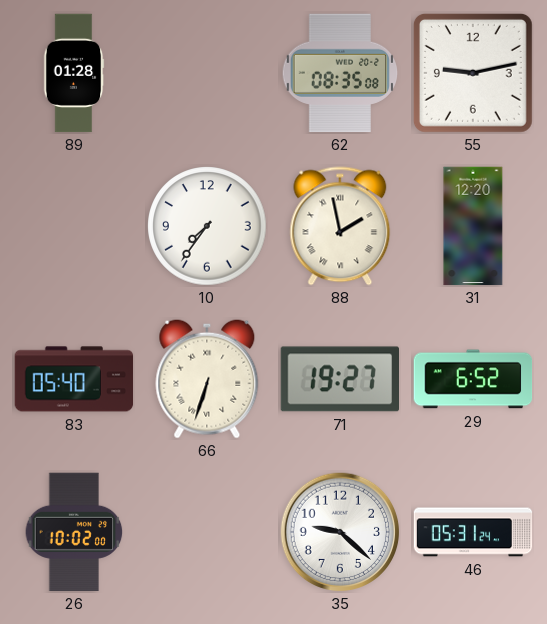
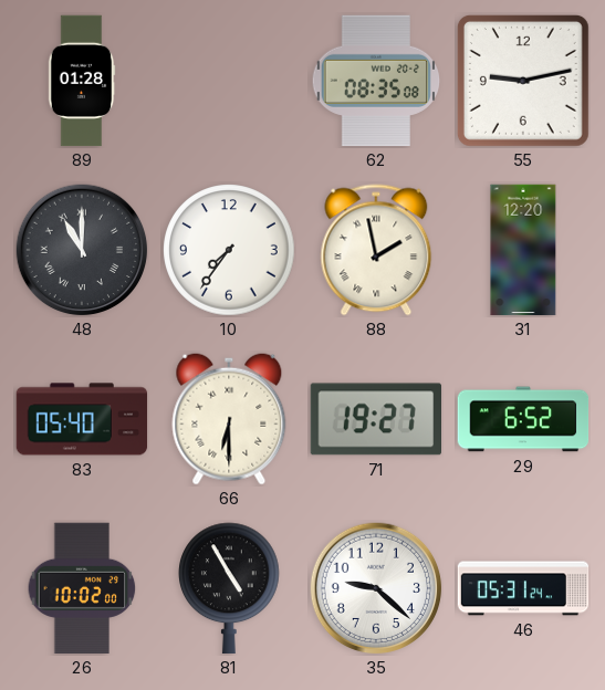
48: none -> 11:00 (82, 250)
66: 6:33 -> 6:30 (229, 419)
81: none -> 4:55 (230, 588)
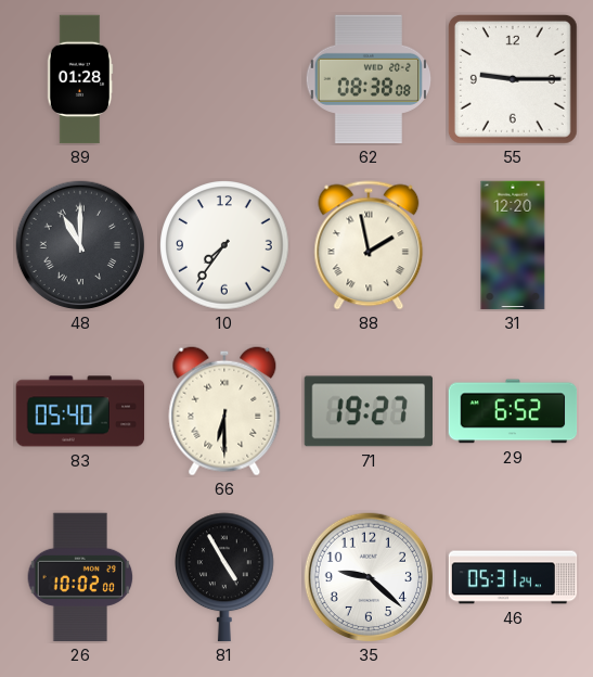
62: 08:35 -> 08:38 (369, 79)
55: 9:13 -> 9:15 (513, 79)
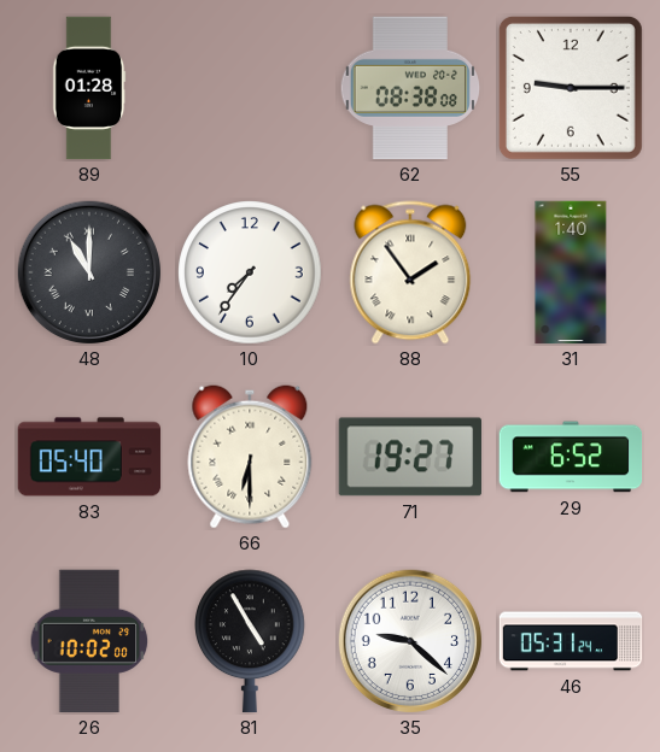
88: 1:58 -> 1:54 (410, 272)
31: 12:20 -> 1:40 (571, 272)
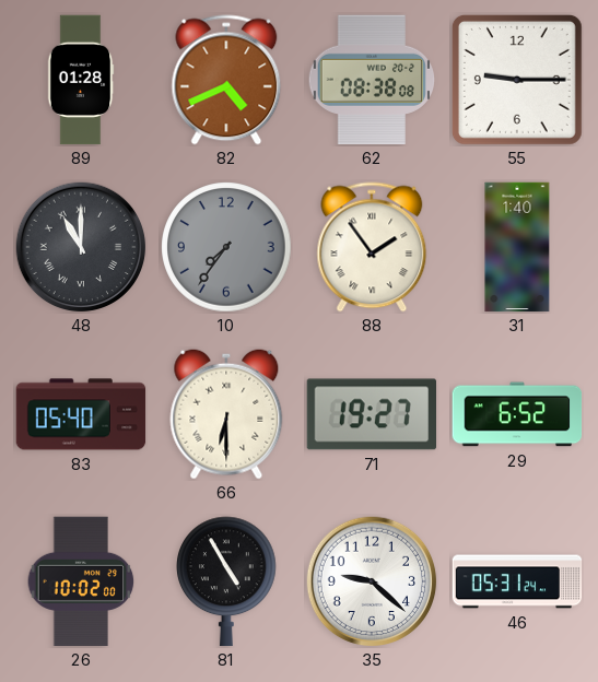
82: none -> 4:41 (226, 80)
10 dial: white -> grey (226, 247)
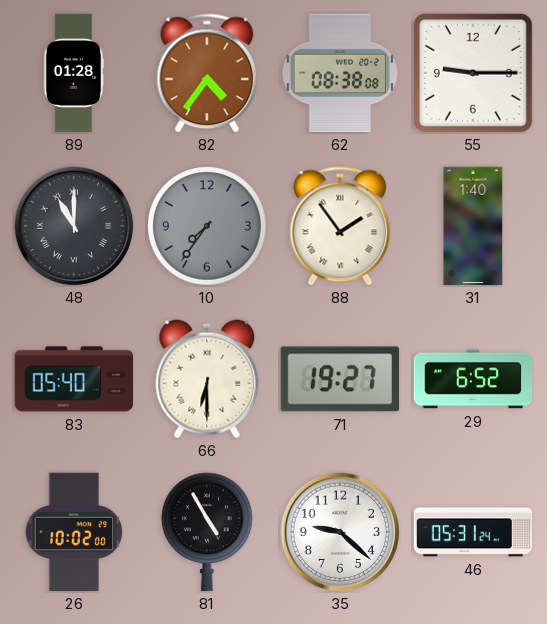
82: 4:41 -> 4:36 (207, 73)
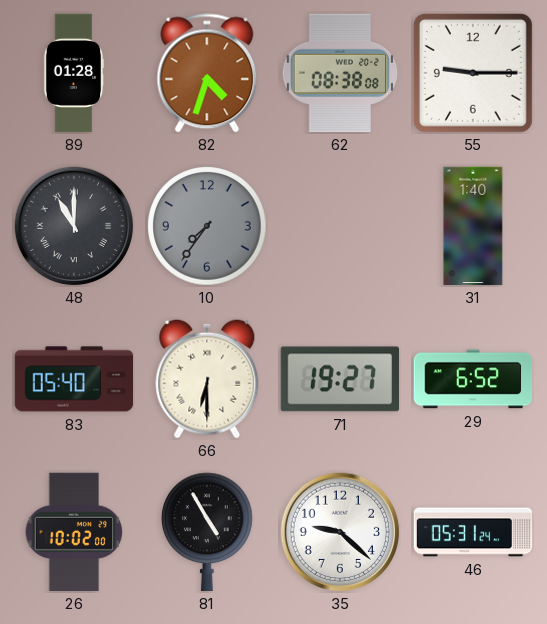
82: 4:36 -> 4:33 (207, 73)
88: 1:54 -> none (340, 226)
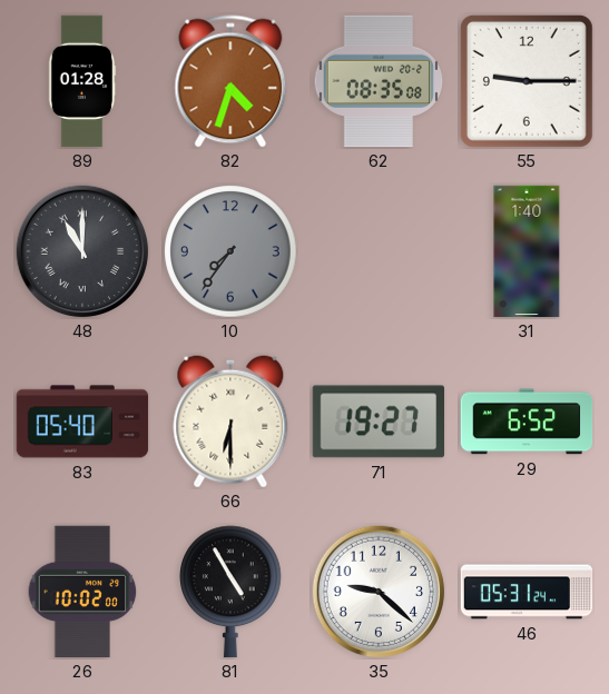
62: 08:38 -> 08:35 (379, 81)
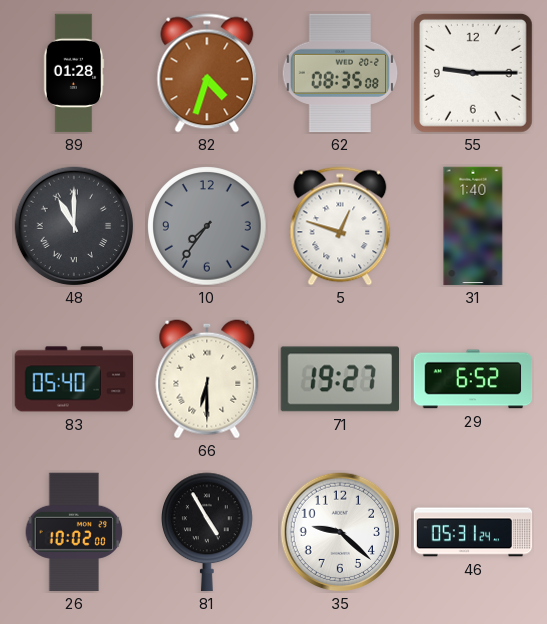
5: none -> 12:48 (340, 226)
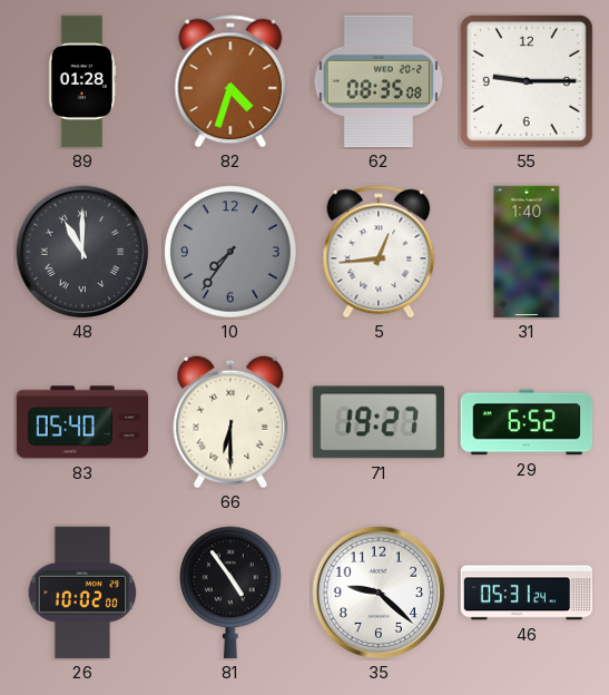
5: 12:48 -> 12:44 (379, 252)
81: 4:55 -> 4:54 (232, 593)
